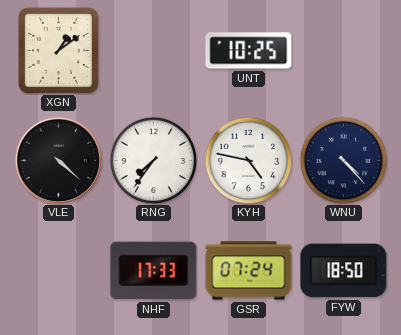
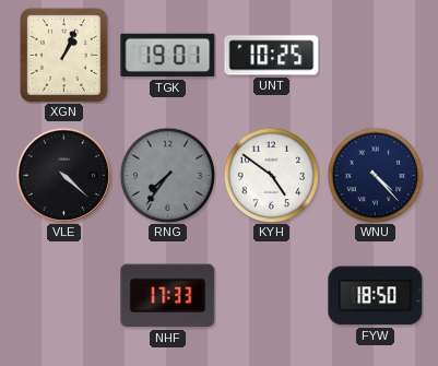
XGN: 1:09 -> 1:04 (63, 55)
TGK: none -> 19:01 (168, 56)
RNG dial: white -> grey (167, 175)
KYH: 4:47 -> 4:51 (271, 175)
GSR: 07:24 -> none (249, 271)
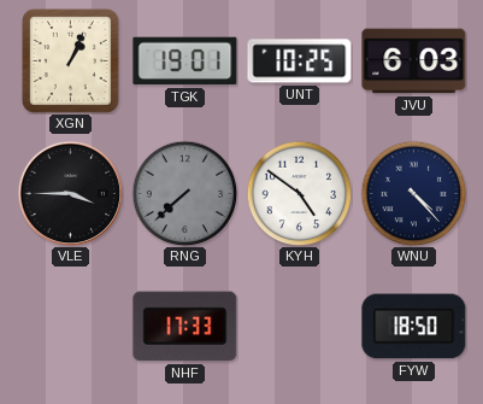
JVU: none -> 6:03 (414, 62)
VLE: 4:22 -> 3:45 (70, 193)
RNG: 7:36 -> 7:38 (184, 193)
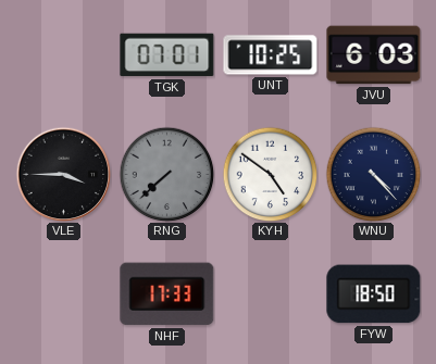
XGN: 1:04 -> none (70, 60)
TGK: 19:01 -> 07:01 (167, 55)
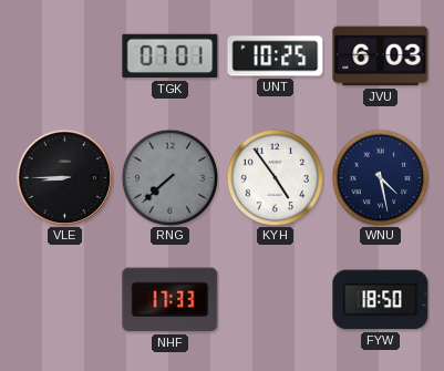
VLE: 3:45 -> 8:45 (64, 177)
KYH: 4:51 -> 4:54 (275, 177)
WNU: 4:23 -> 4:28 (380, 177)
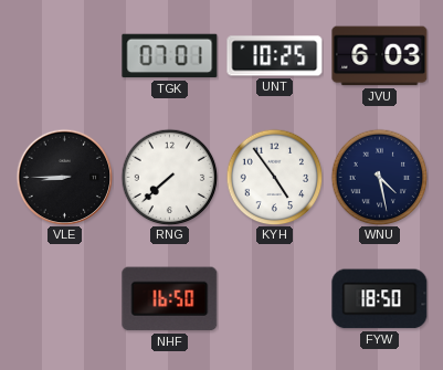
RNG dial: grey -> white (169, 177)
NHF: 17:33 -> 16:50 (170, 299)
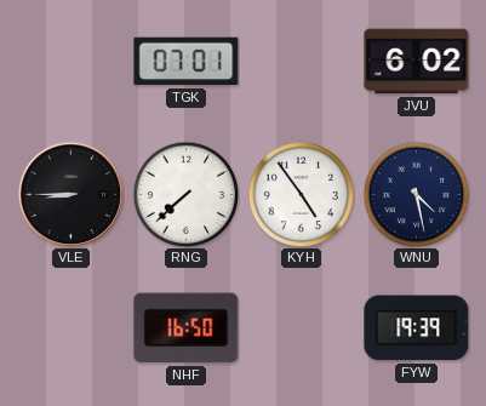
UNT: 10:25 -> none (275, 56)
JVU: 6:03 -> 6:02 (417, 62)
FYW: 18:50 -> 19:39 (417, 328)
